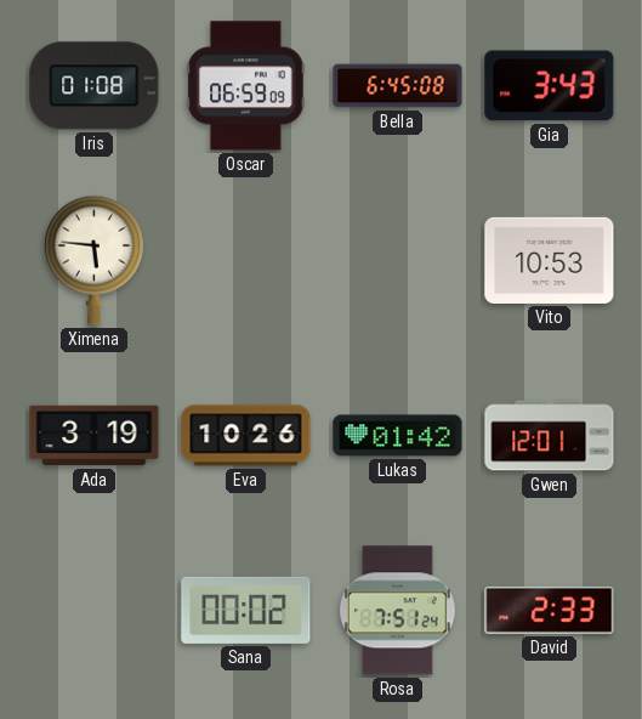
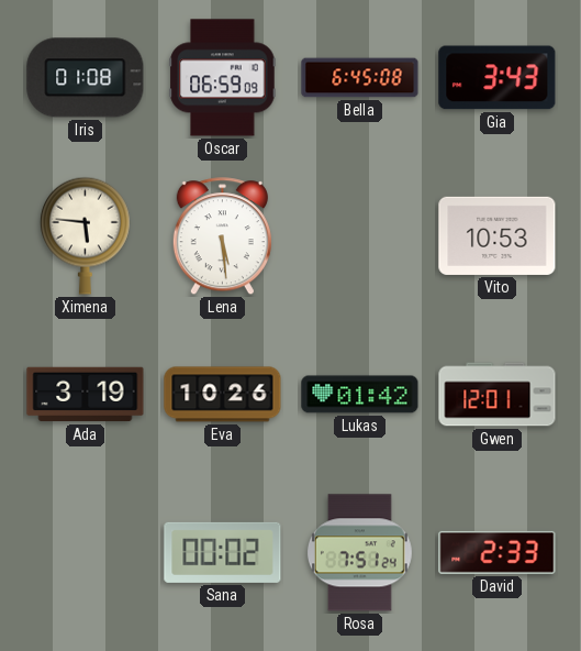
Lena: none -> 5:29 (222, 236)
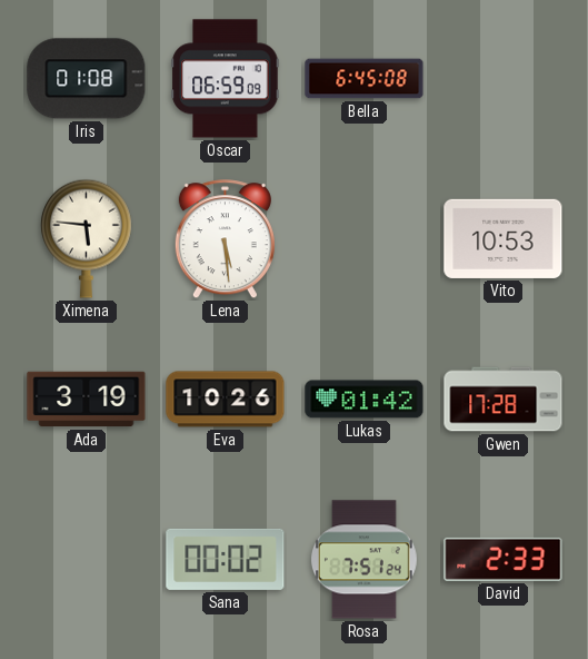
Gia: 3:43 -> none (498, 78)
Gwen: 12:01 -> 17:28 (504, 400)
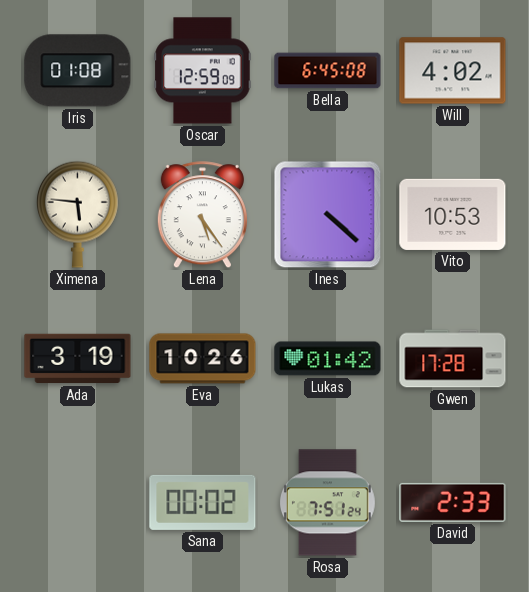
Oscar: 06:59 -> 12:59 (203, 71)
Will: none -> 4:02 (453, 71)
Lena: 5:29 -> 5:24 (202, 215)
Ines: none -> 4:22 (328, 215)
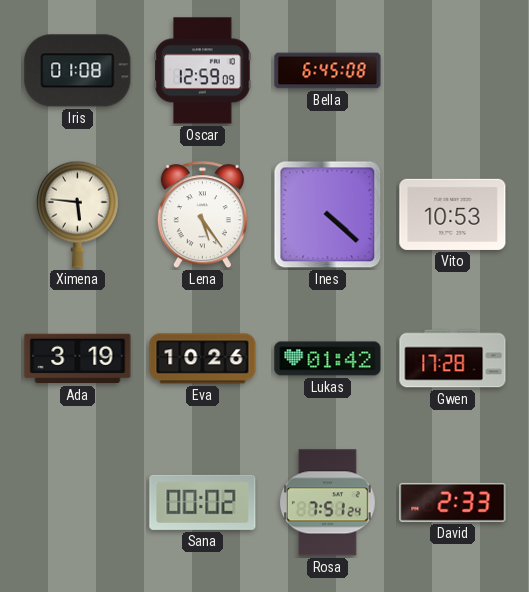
Will: 4:02 -> none (453, 71)
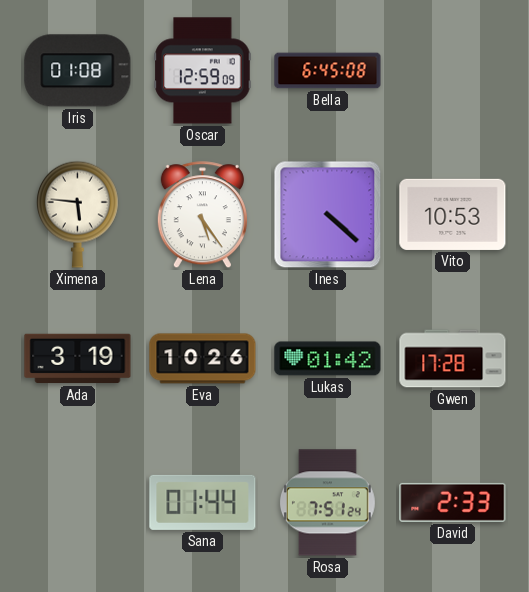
Sana: 00:02 -> 01:44 (203, 502)
